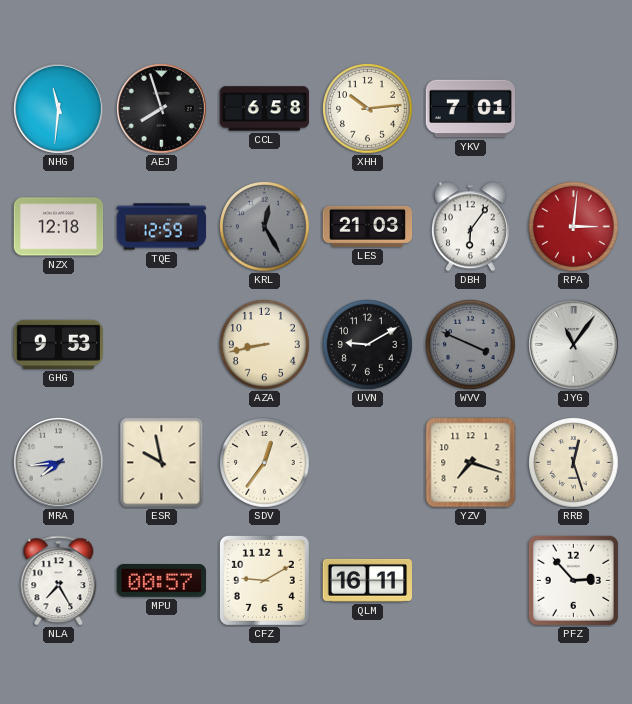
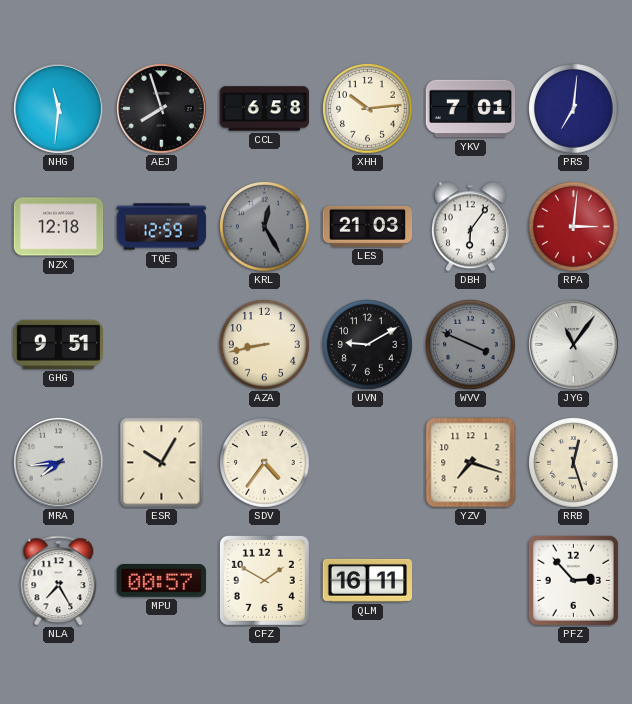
PRS: none -> 7:01 (574, 109)
GHG: 9:53 -> 9:51 (58, 344)
ESR: 9:58 -> 10:05 (162, 463)
SDV: 12:36 -> 4:36 (265, 463)
CFZ: 9:10 -> 1:50 (264, 580)
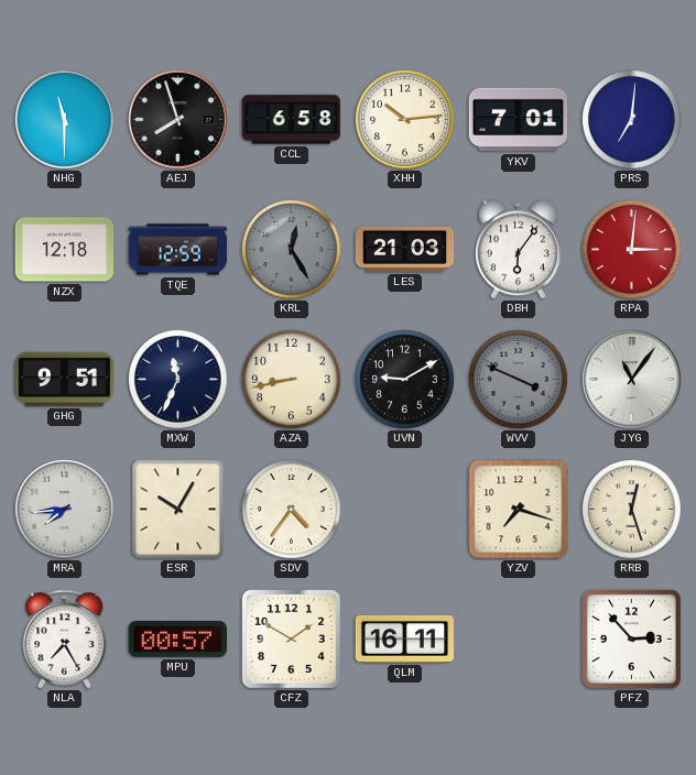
NHG: 11:31 -> 11:30 (65, 120)
MXW: none -> 11:34 (178, 380)
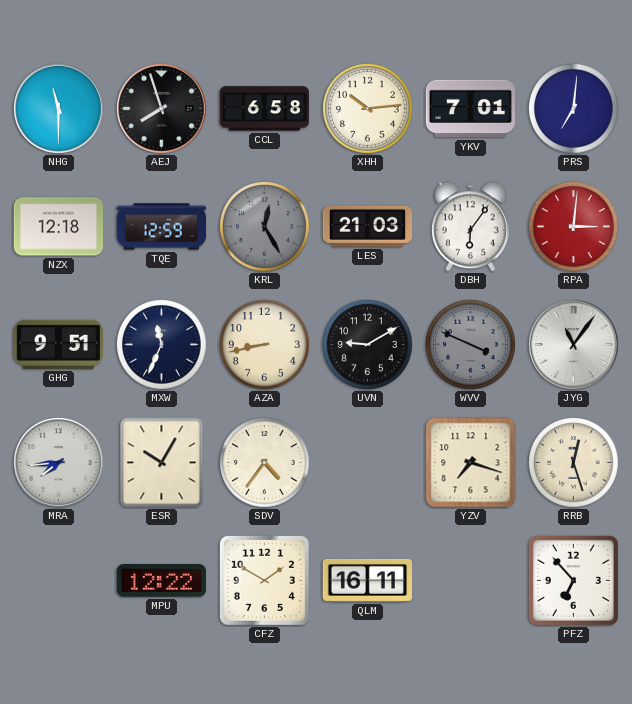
NLA: 7:25 -> none (65, 640)
MPU: 00:57 -> 12:22 (161, 581)
PFZ: 2:53 -> 6:53 (573, 580)
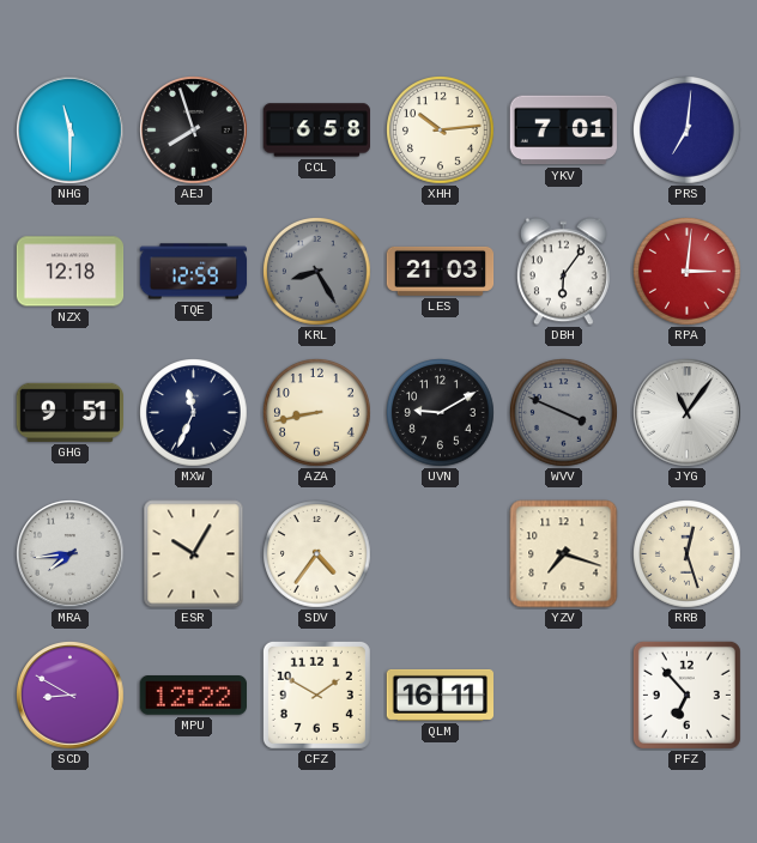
KRL: 12:25 -> 8:25 (317, 272)
SCD: none -> 8:50 (71, 696)
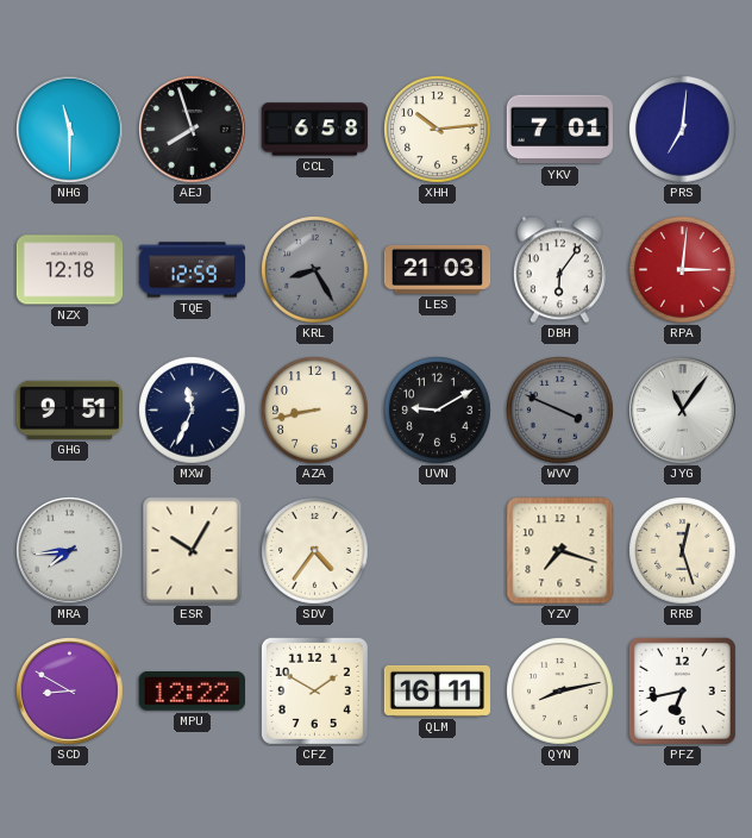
QYN: none -> 8:13 (560, 692)
PFZ: 6:53 -> 6:43 (682, 690)
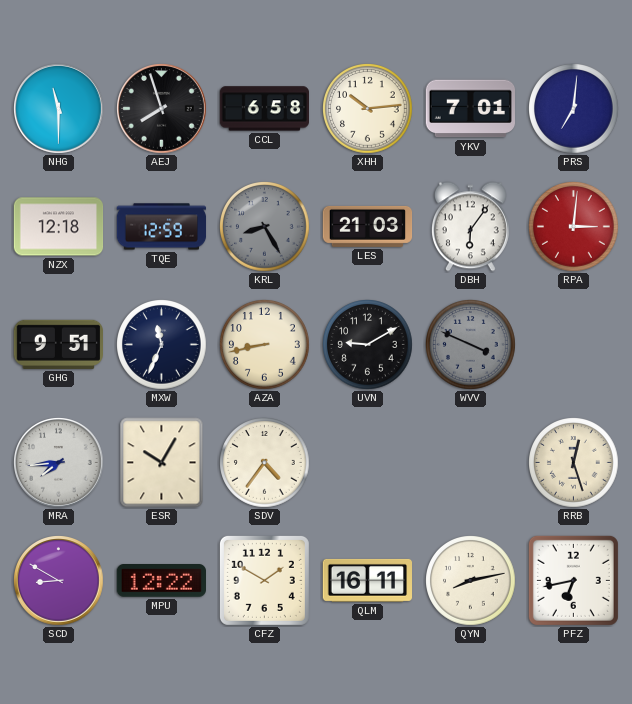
JYG: 11:06 -> none (683, 411)
YZV: 7:18 -> none (560, 551)
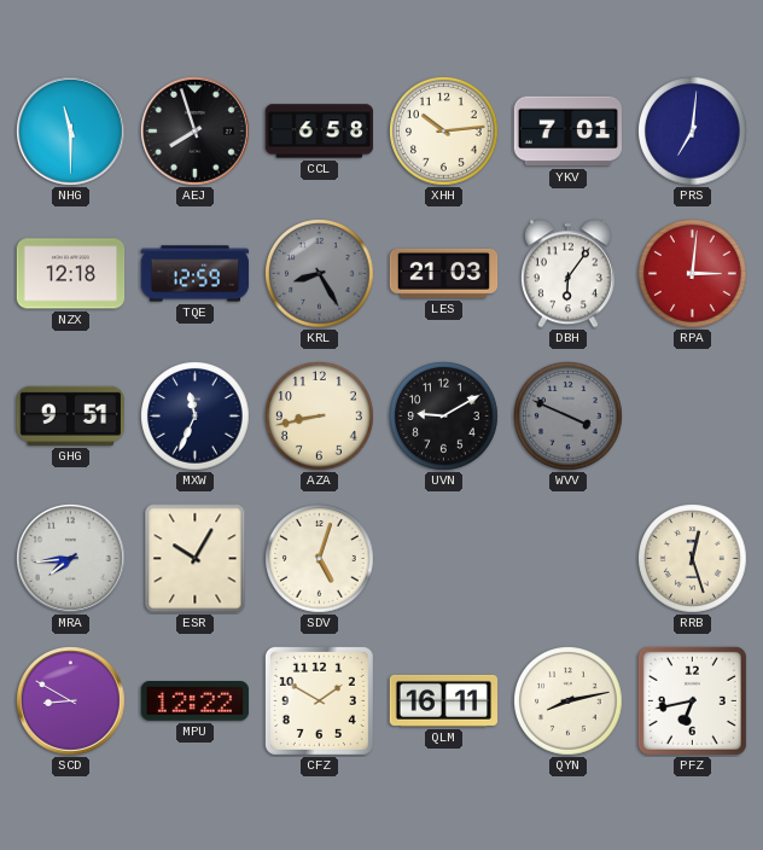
SDV: 4:36 -> 5:03 (320, 559)
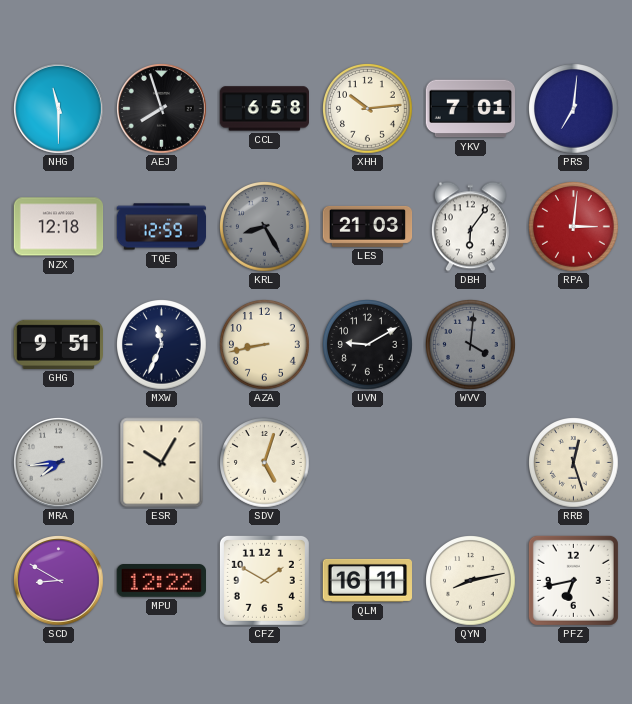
WVV: 3:49 -> 4:01 (471, 345)
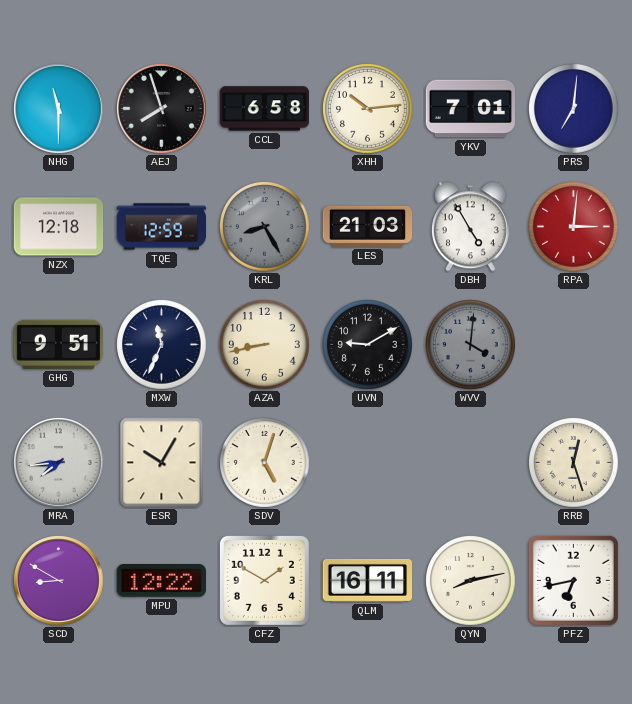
DBH: 6:06 -> 4:55 (470, 227)
